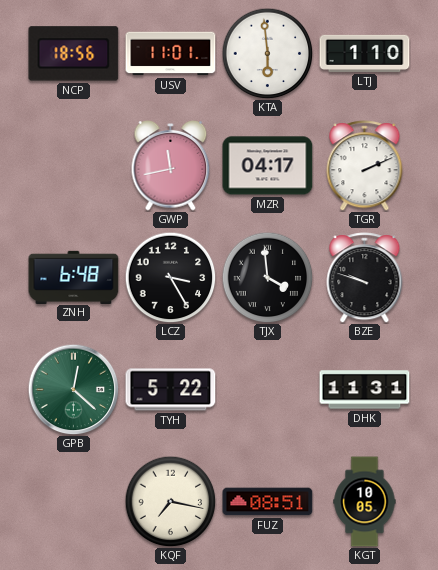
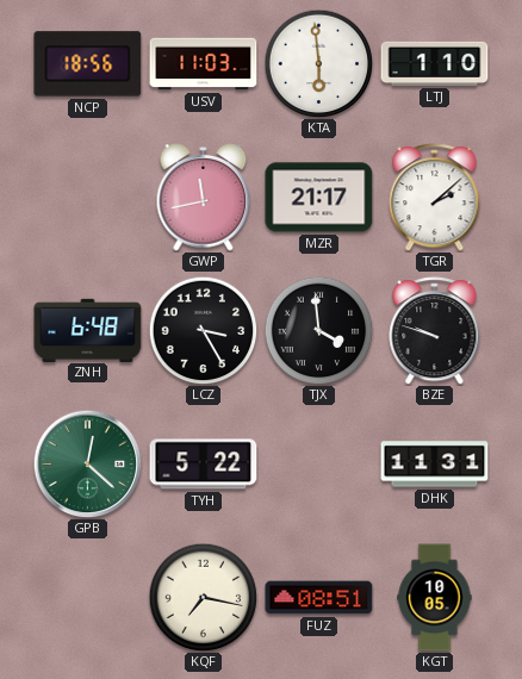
USV: 11:01 -> 11:03 (204, 64)
MZR: 04:17 -> 21:17 (319, 198)
TGR: 2:11 -> 2:08 (435, 198)
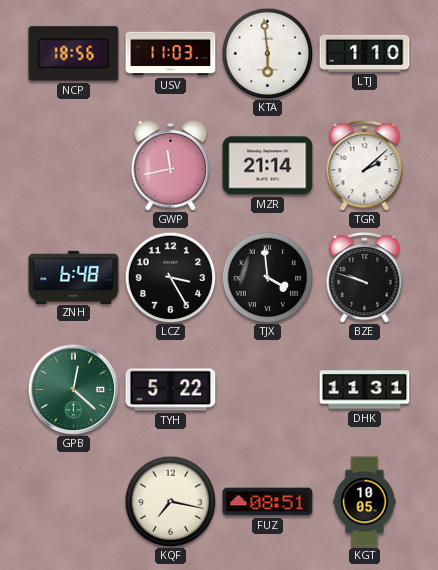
MZR: 21:17 -> 21:14 (268, 166)
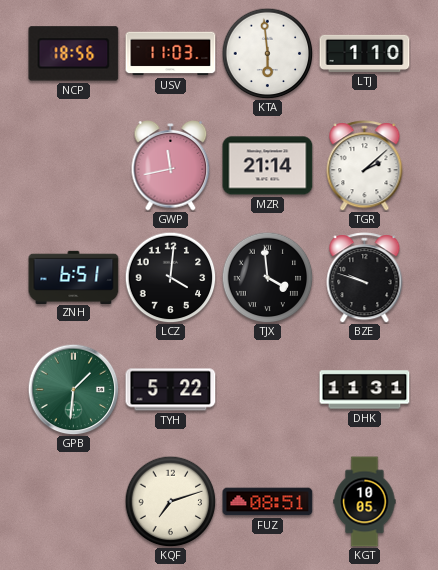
ZNH: 6:48 -> 6:51 (74, 277)
LCZ: 3:25 -> 4:01 (170, 277)
GPB: 12:22 -> 1:31 (73, 389)
KQF: 7:17 -> 7:12 (170, 501)
